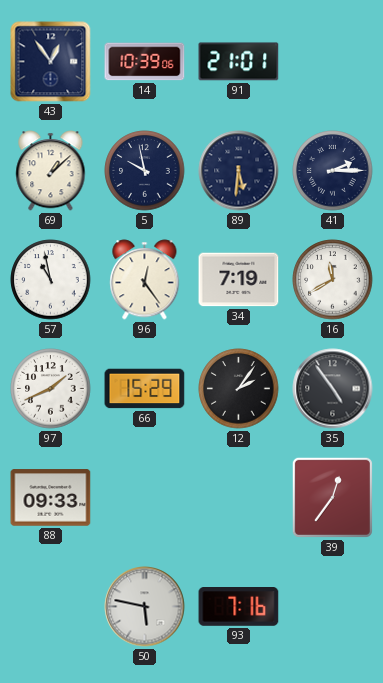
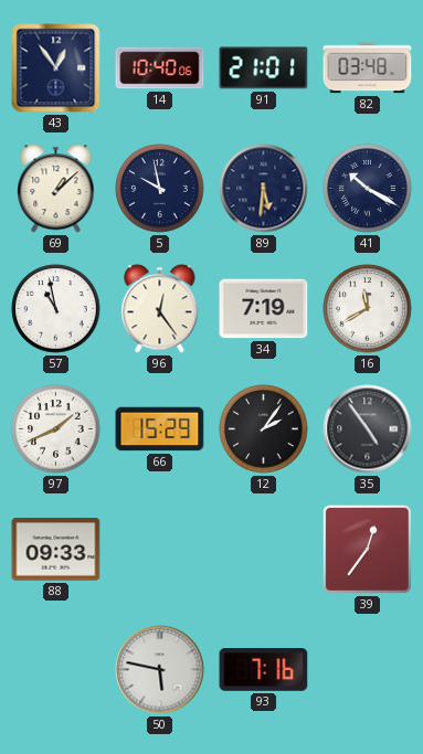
14: 10:39 -> 10:40 (160, 68)
82: none -> 03:48 (368, 68)
41: 2:15 -> 10:20 (368, 189)
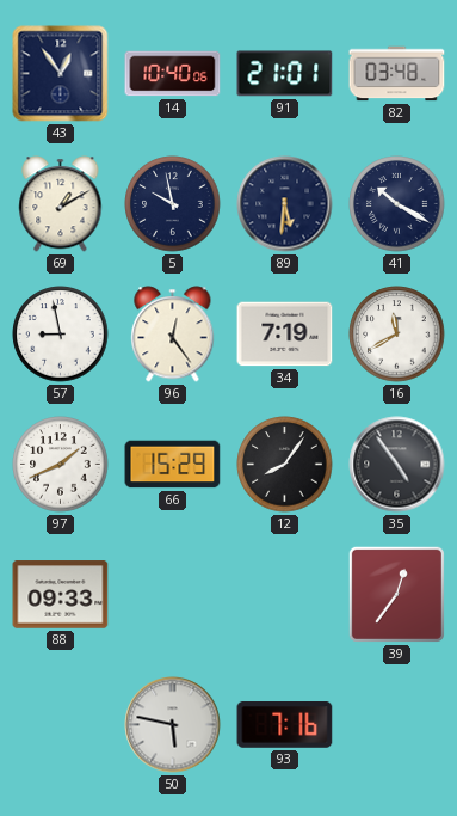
69: 1:08 -> 1:10 (61, 204)
57: 10:58 -> 8:58 (61, 335)
12: 2:06 -> 8:06 (285, 465)
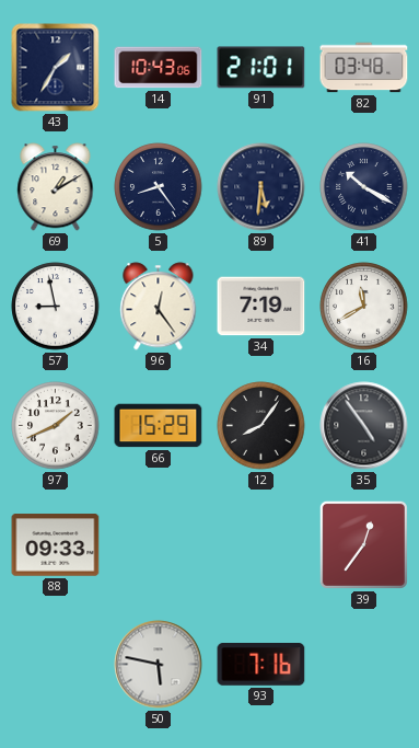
43: 12:54 -> 1:35 (56, 68)
14: 10:40 -> 10:43 (159, 68)
5: 9:58 -> 8:24 (159, 187)
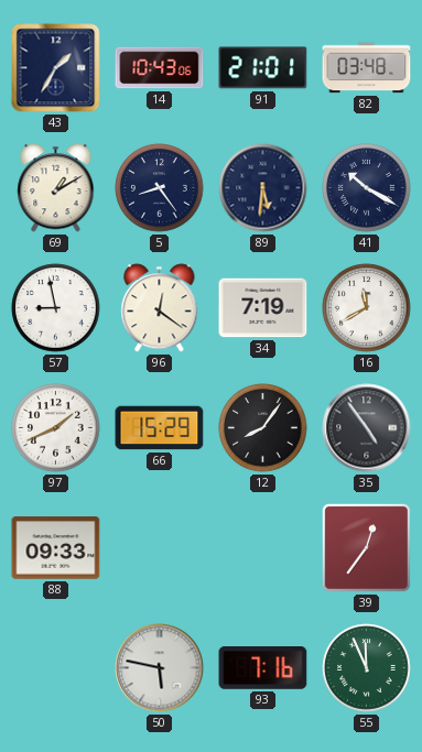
96: 12:24 -> 12:21 (160, 308)
55: none -> 11:56 (367, 668)
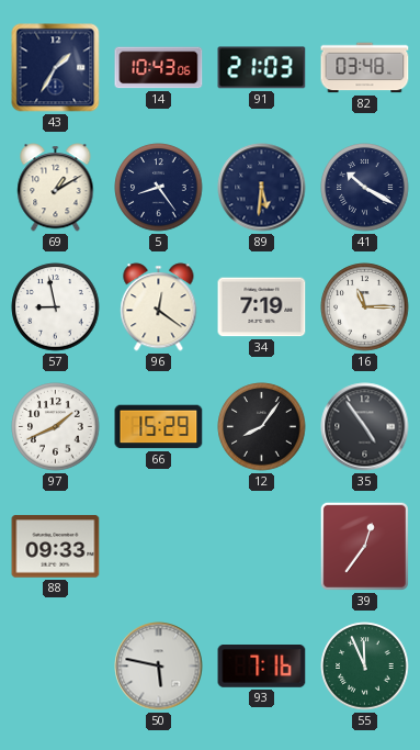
91: 21:01 -> 21:03 (262, 68)
16: 11:40 -> 11:15 (365, 307)
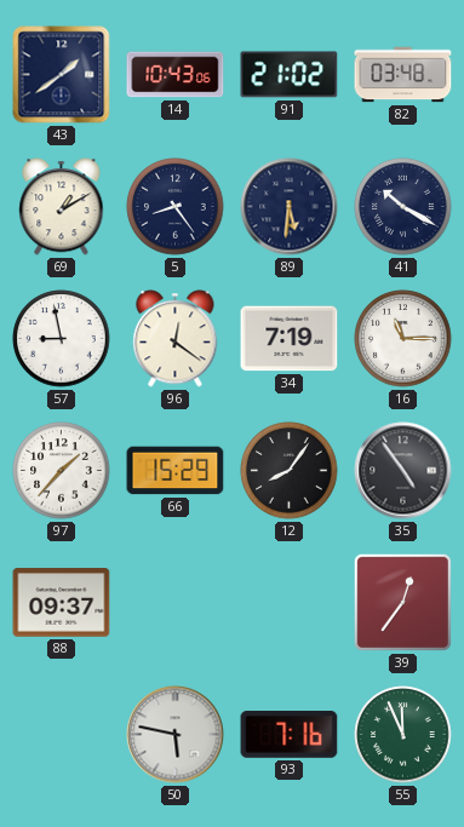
43: 1:35 -> 1:39 (62, 75)
91: 21:03 -> 21:02 (290, 75)
97: 1:41 -> 1:37 (62, 471)
88: 09:33 -> 09:37 (62, 603)
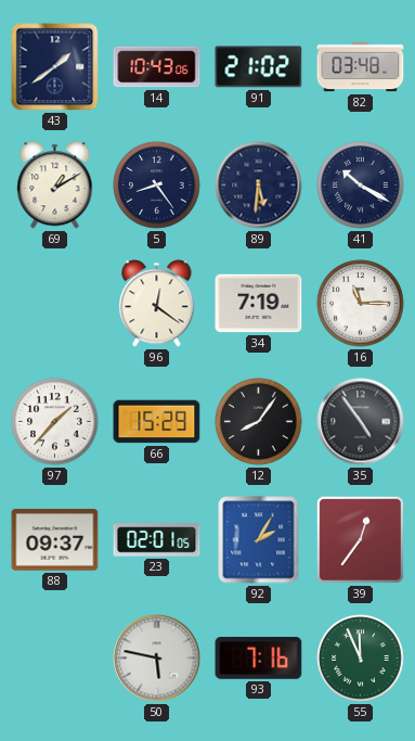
57: 8:58 -> none (62, 339)
23: none -> 02:01 (157, 540)
92: none -> 2:05 (259, 540)
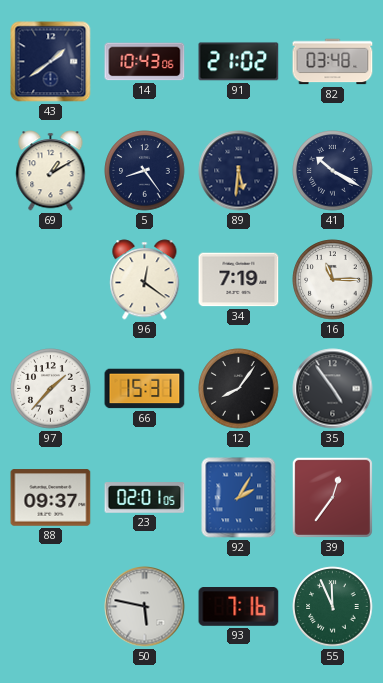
66: 15:29 -> 15:31 (145, 389)
